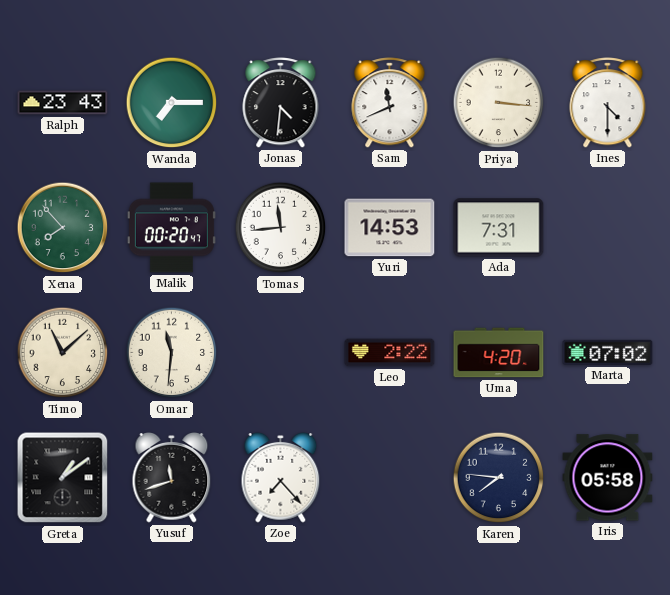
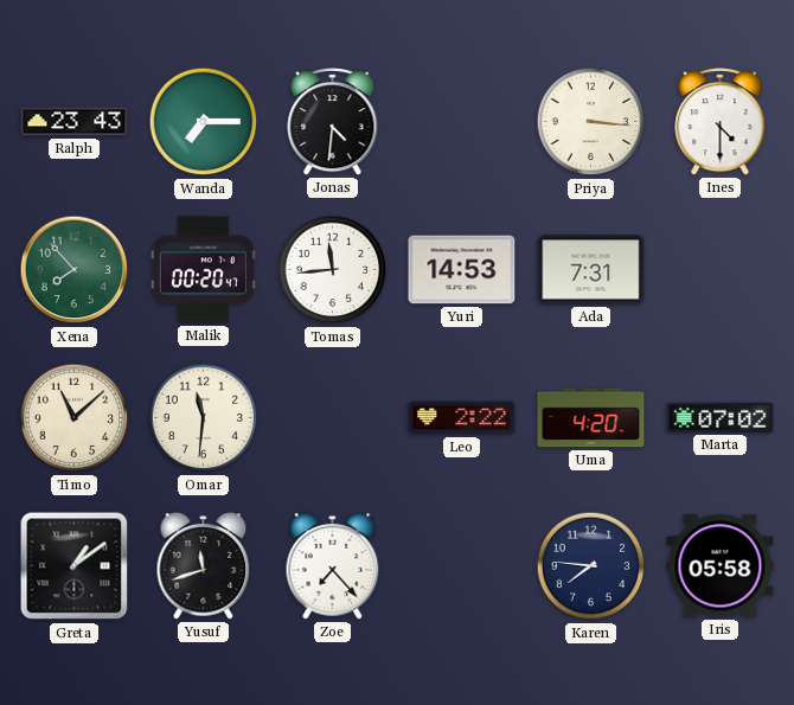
Sam: 11:41 -> none (390, 103)
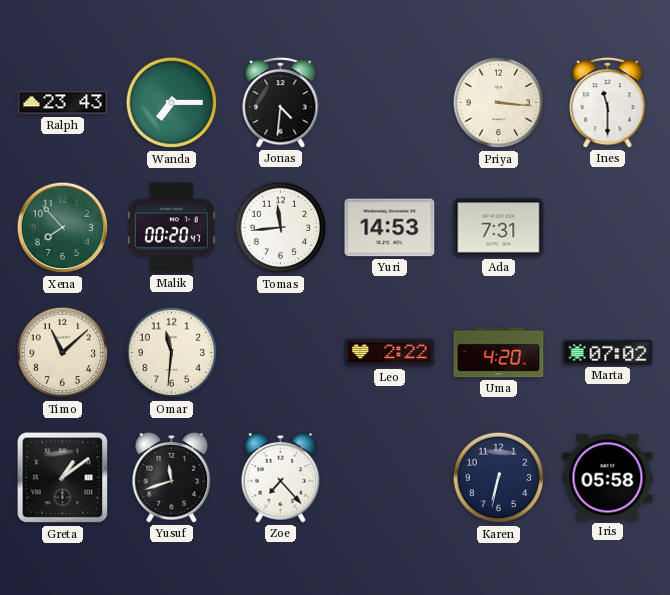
Ines: 4:30 -> 11:30 (608, 103)
Karen: 7:46 -> 6:32 (499, 478)
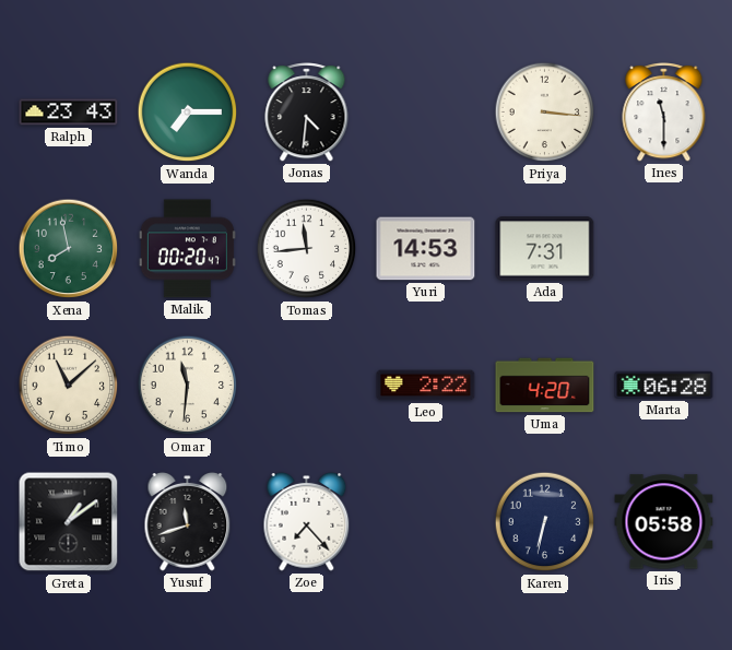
Xena: 7:53 -> 7:58 (69, 249)
Marta: 07:02 -> 06:28 (664, 385)
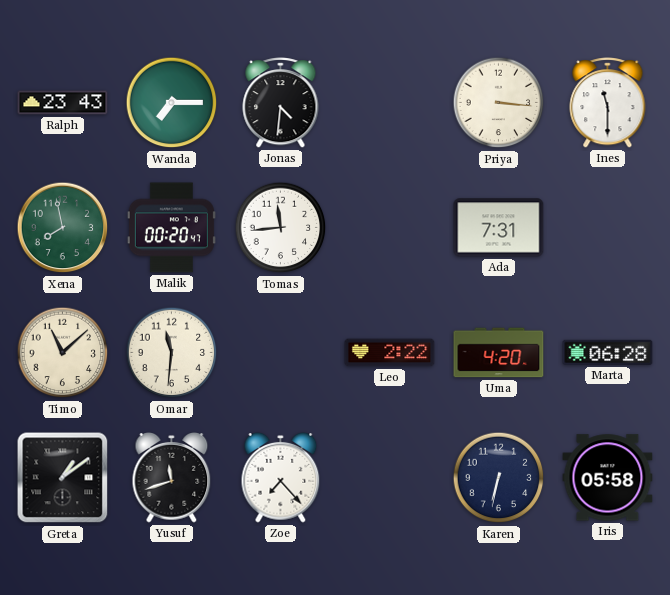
Yuri: 14:53 -> none (426, 249)
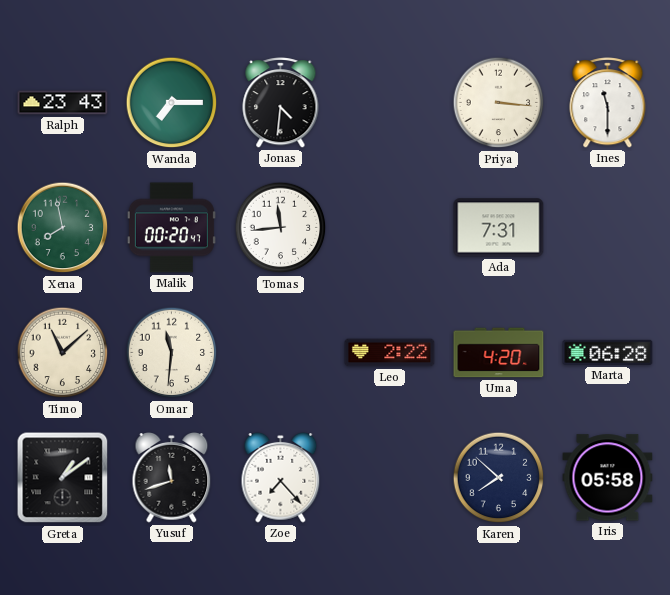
Karen: 6:32 -> 7:52 (499, 478)
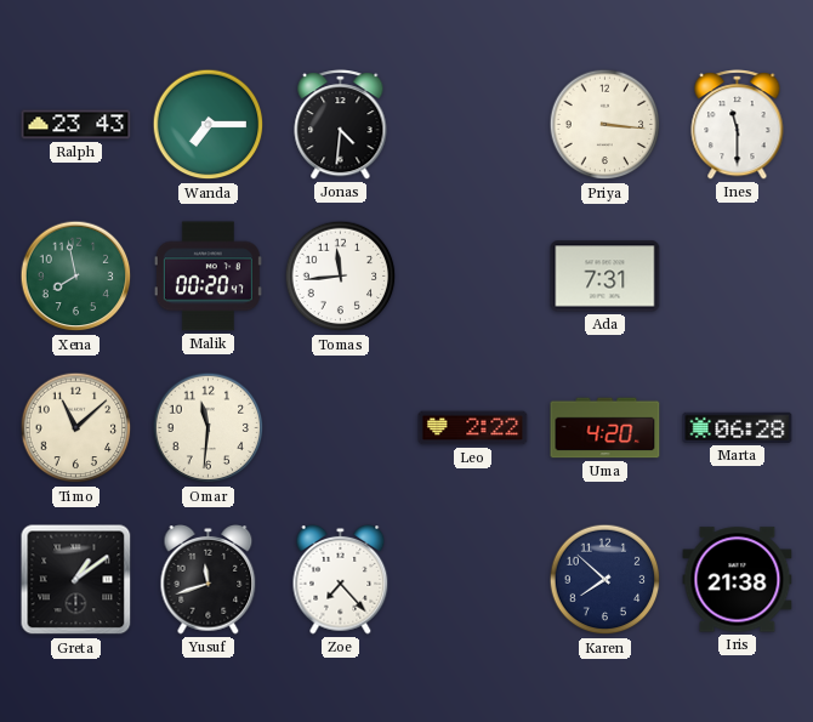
Iris: 05:58 -> 21:38 (738, 580)
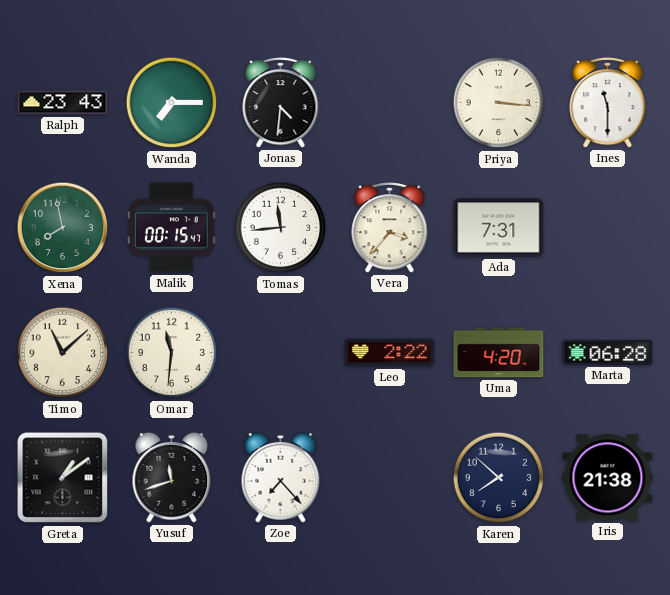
Malik: 00:20 -> 00:15 (171, 228)
Vera: none -> 3:37 (390, 228)
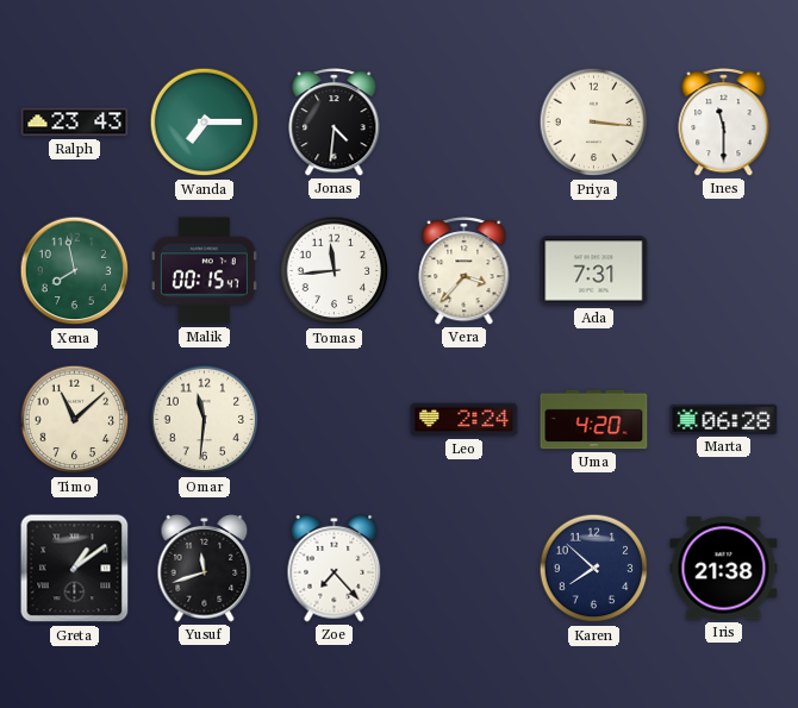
Leo: 2:22 -> 2:24 (465, 420)
